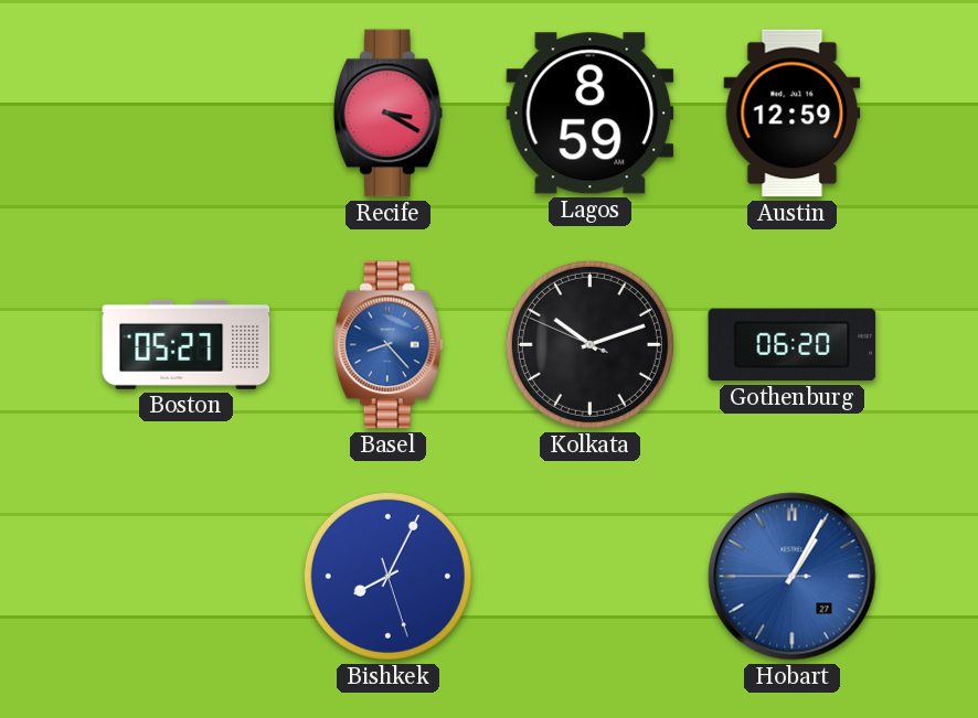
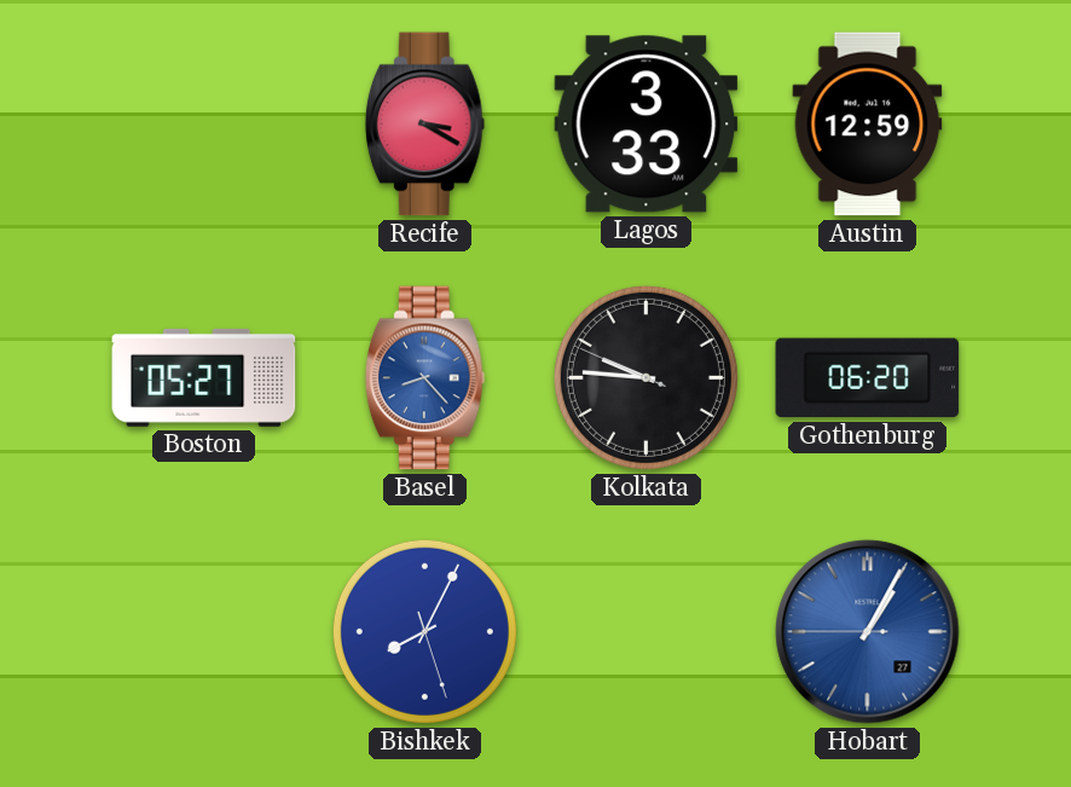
Lagos: 8:59 -> 3:33 (647, 125)
Kolkata: 10:11 -> 9:45 (646, 377)
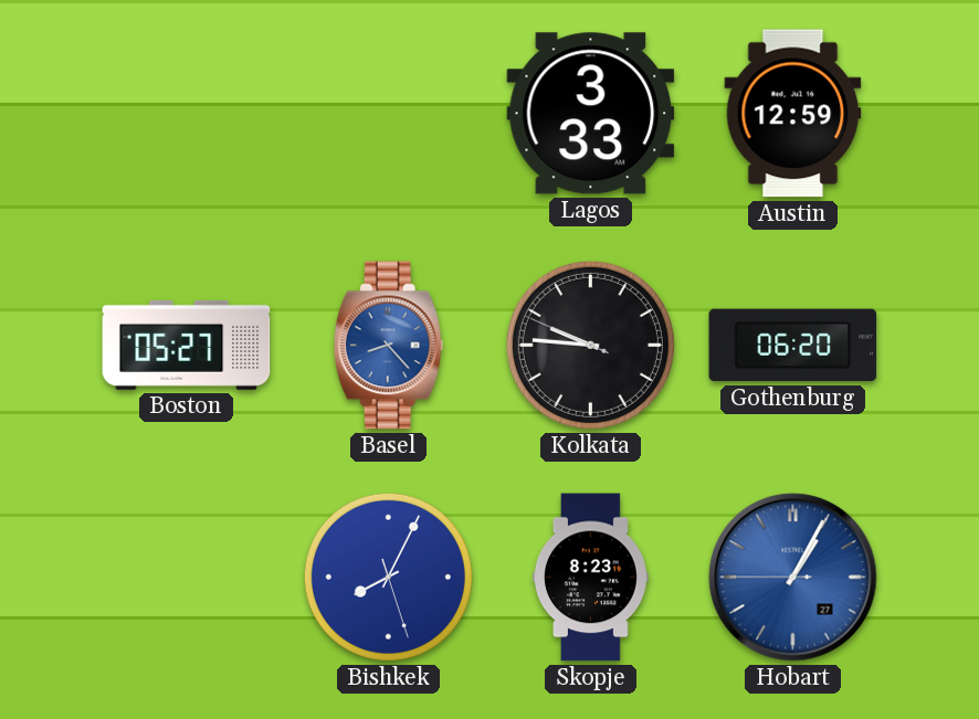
Recife: 3:20 -> none (424, 125)
Skopje: none -> 8:23 (591, 578)
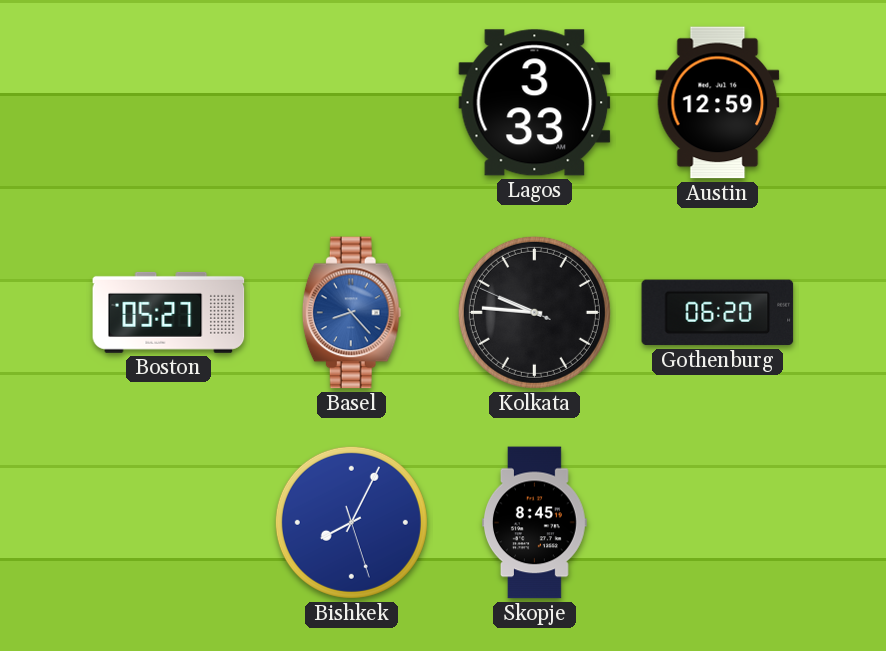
Skopje: 8:23 -> 8:45 (535, 523)
Hobart: 1:04 -> none (793, 578)
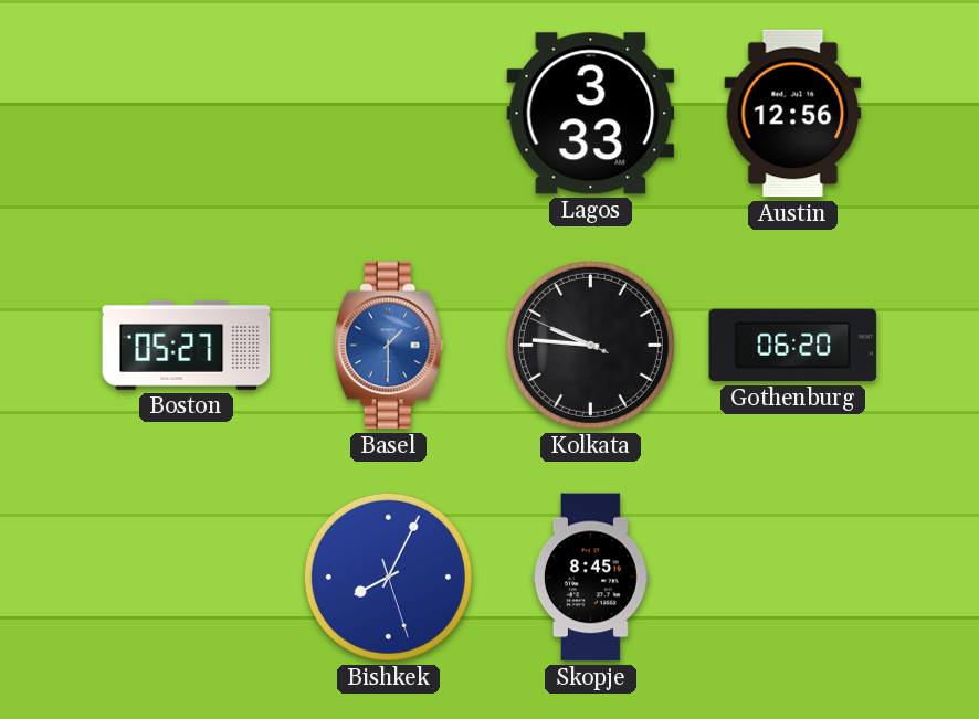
Austin: 12:59 -> 12:56 (793, 114)
Basel: 8:23 -> 1:30 (388, 346)
